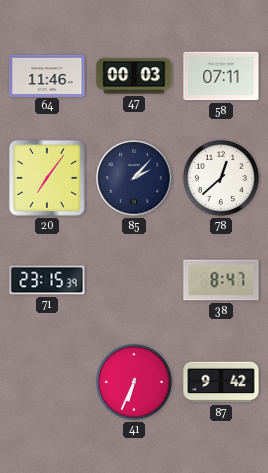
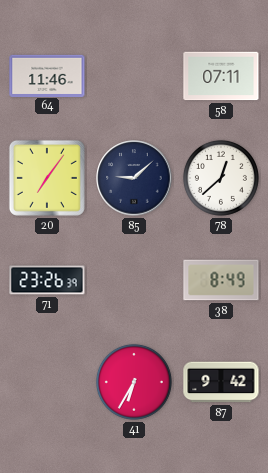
47: 00:03 -> none (134, 76)
85: 2:07 -> 9:08 (134, 178)
71: 23:15 -> 23:26 (47, 280)
38: 8:47 -> 8:49 (221, 280)
41: 6:34 -> 6:35 (134, 382)
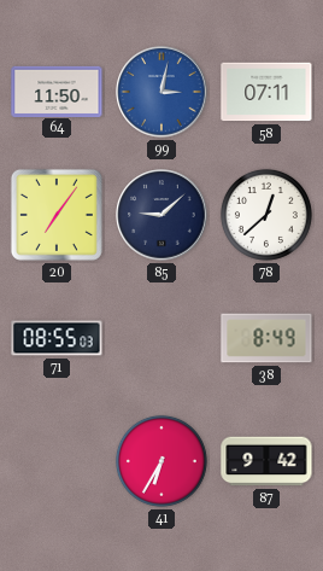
64: 11:46 -> 11:50 (57, 91)
99: none -> 3:02 (161, 92)
71: 23:26 -> 08:55 (57, 338)
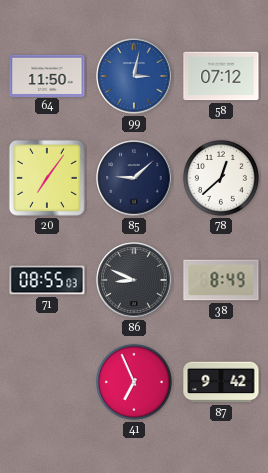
58: 07:11 -> 07:12 (221, 76)
86: none -> 8:49 (134, 280)
41: 6:35 -> 6:56 (134, 382)
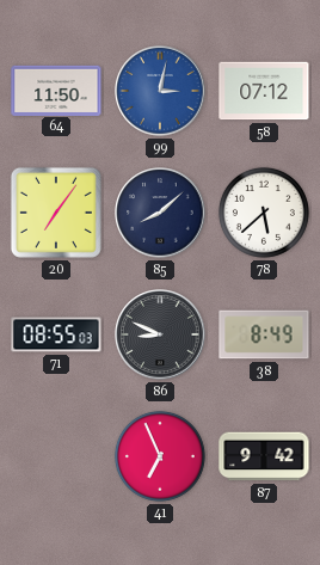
85: 9:08 -> 8:08 (160, 213)
78: 12:38 -> 5:38 (264, 213)
